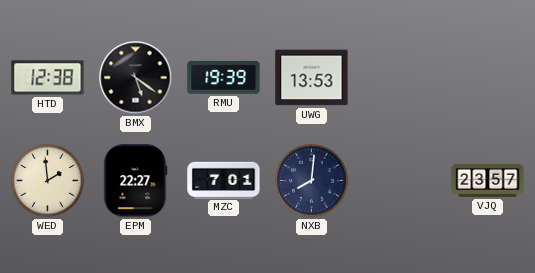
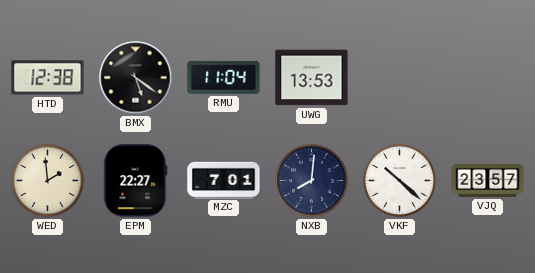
RMU: 19:39 -> 11:04 (224, 77)
VKF: none -> 10:22 (400, 181)
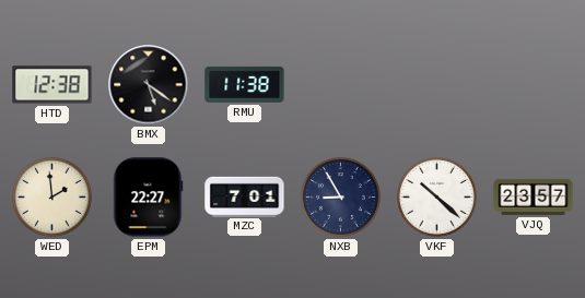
RMU: 11:04 -> 11:38 (245, 84)
UWG: 13:53 -> none (312, 78)
NXB: 8:01 -> 8:55 (341, 198)
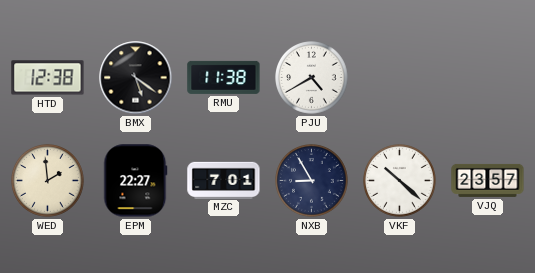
PJU: none -> 4:40 (312, 78)
